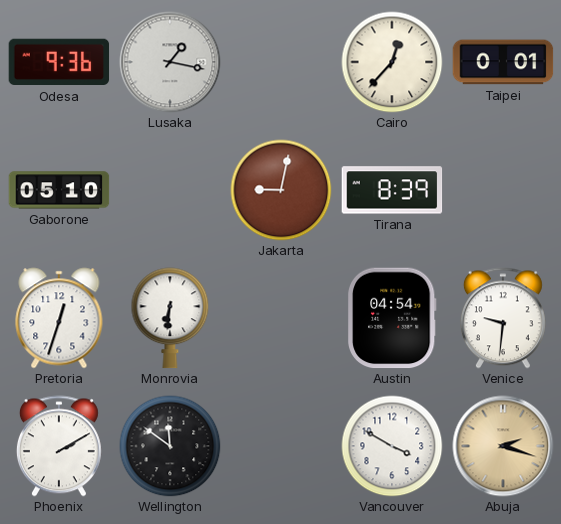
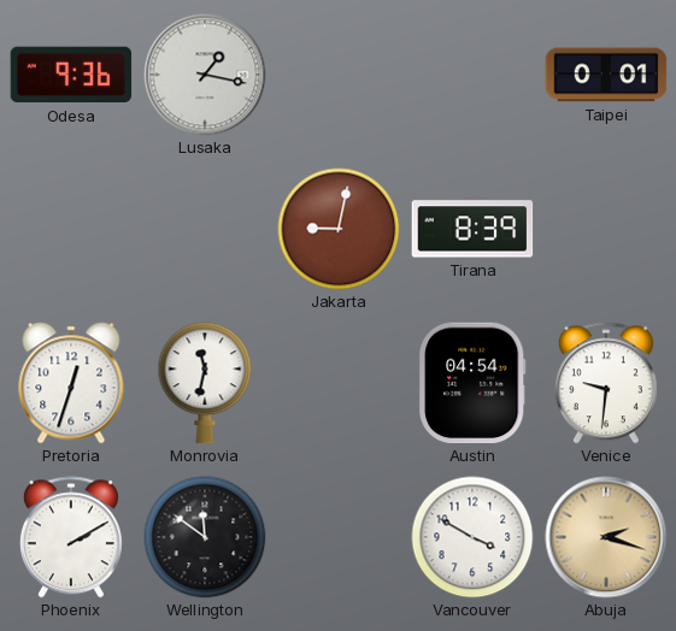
Cairo: 12:37 -> none (392, 62)
Gaborone: 05:10 -> none (59, 190)
Monrovia: 6:31 -> 11:32 (205, 383)
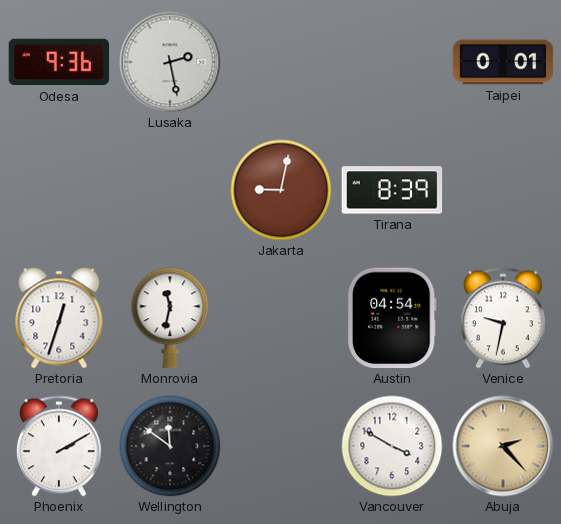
Lusaka: 1:17 -> 2:28 (170, 62)
Venice: 9:31 -> 9:32 (503, 318)
Abuja: 2:18 -> 2:23 (503, 446)
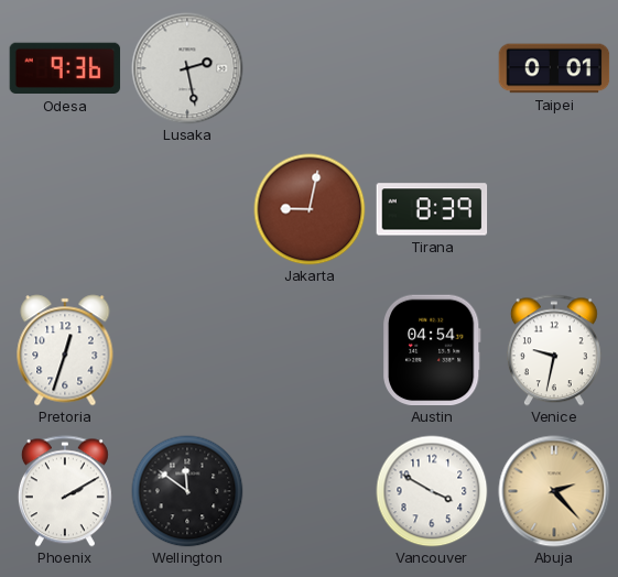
Monrovia: 11:32 -> none (170, 318)
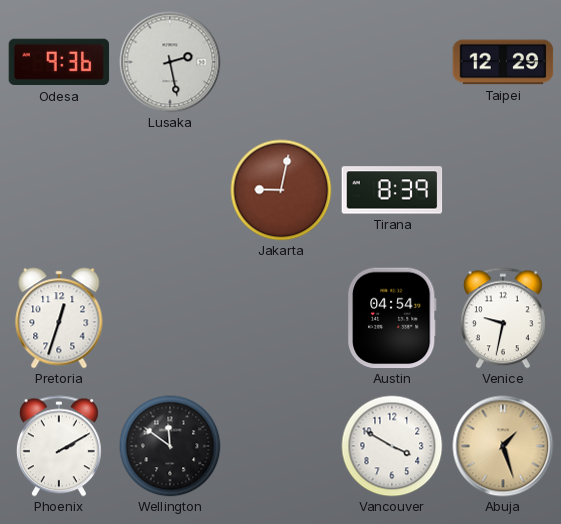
Taipei: 0:01 -> 12:29 (503, 62)
Abuja: 2:23 -> 1:27 (503, 446)
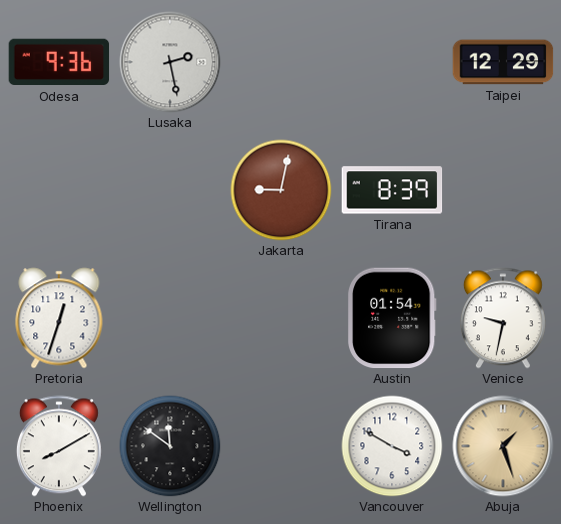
Austin: 04:54 -> 01:54 (393, 318)
Phoenix: 2:10 -> 8:10 (59, 446)
